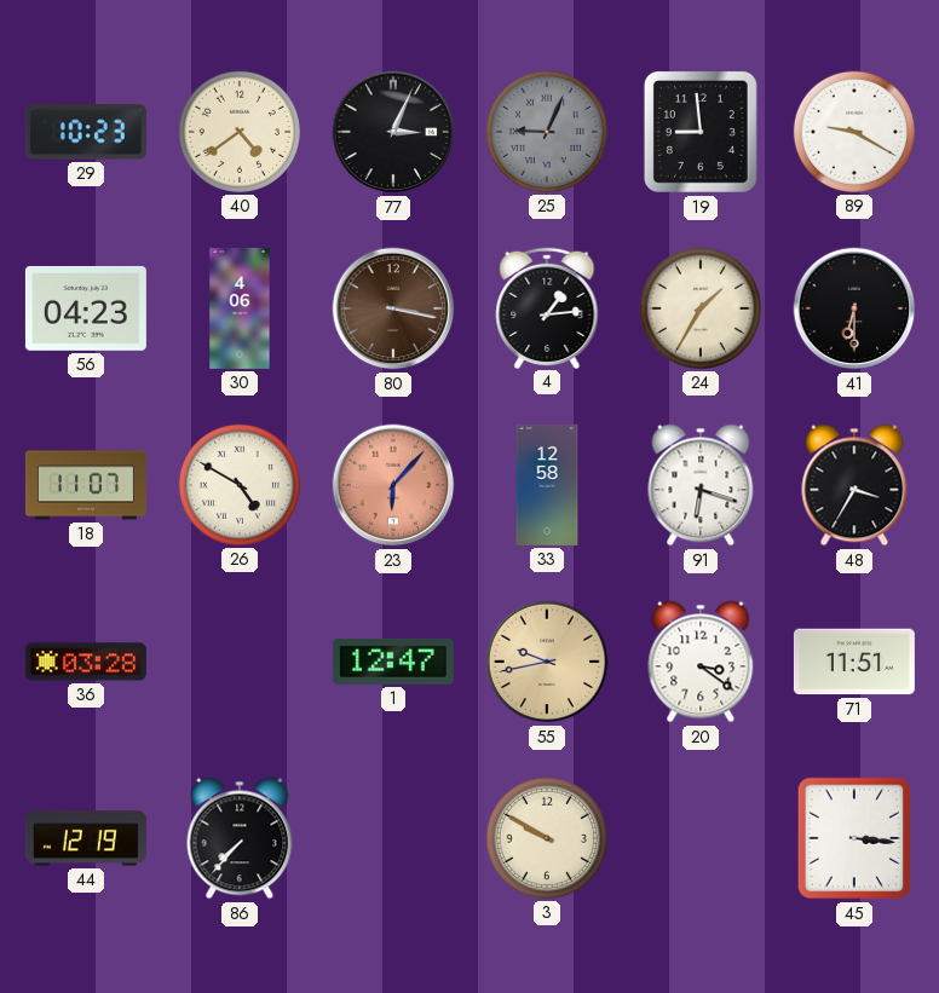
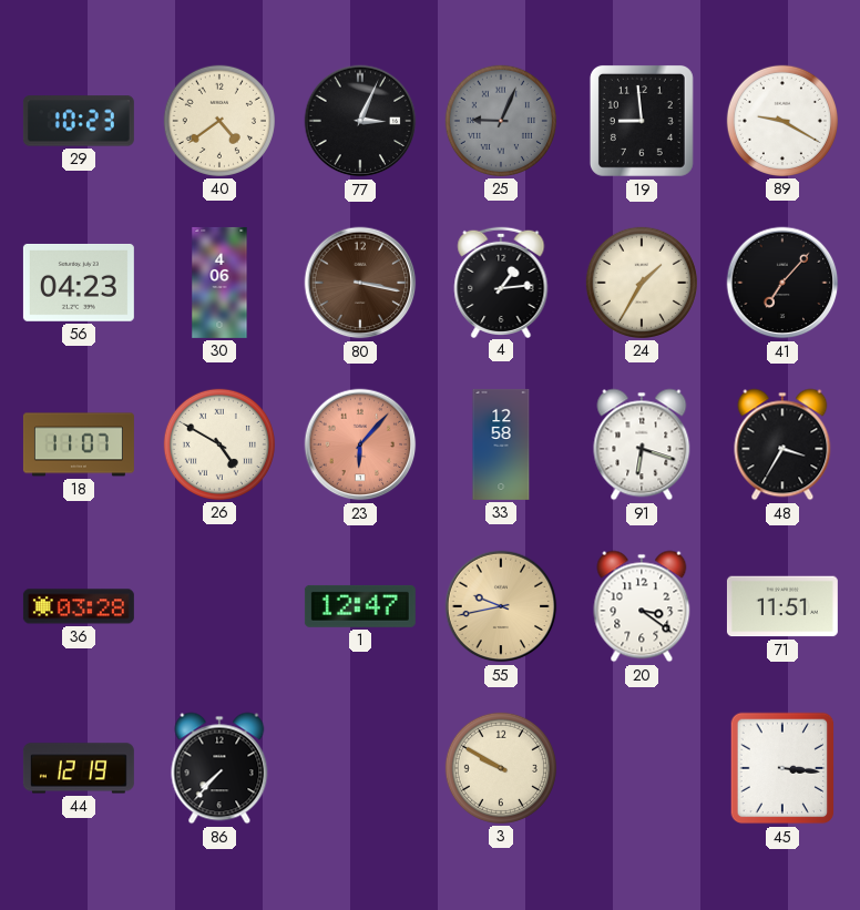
41: 6:30 -> 7:07 (782, 283)
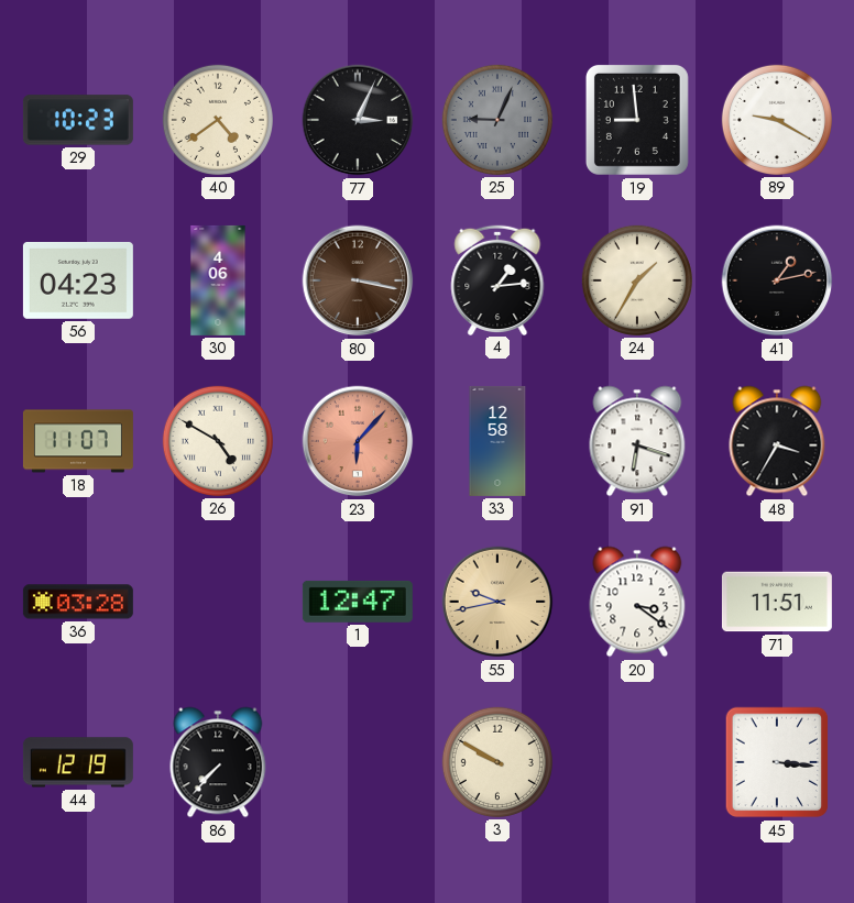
41: 7:07 -> 1:13 (777, 280)
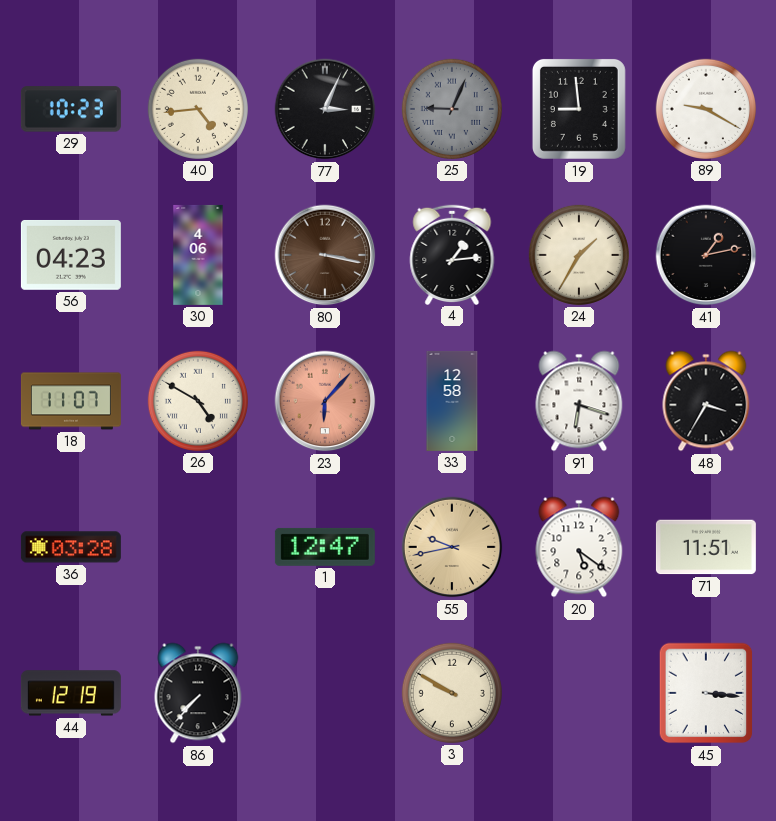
40: 4:39 -> 4:44 (198, 109)
20: 3:21 -> 5:21 (579, 547)
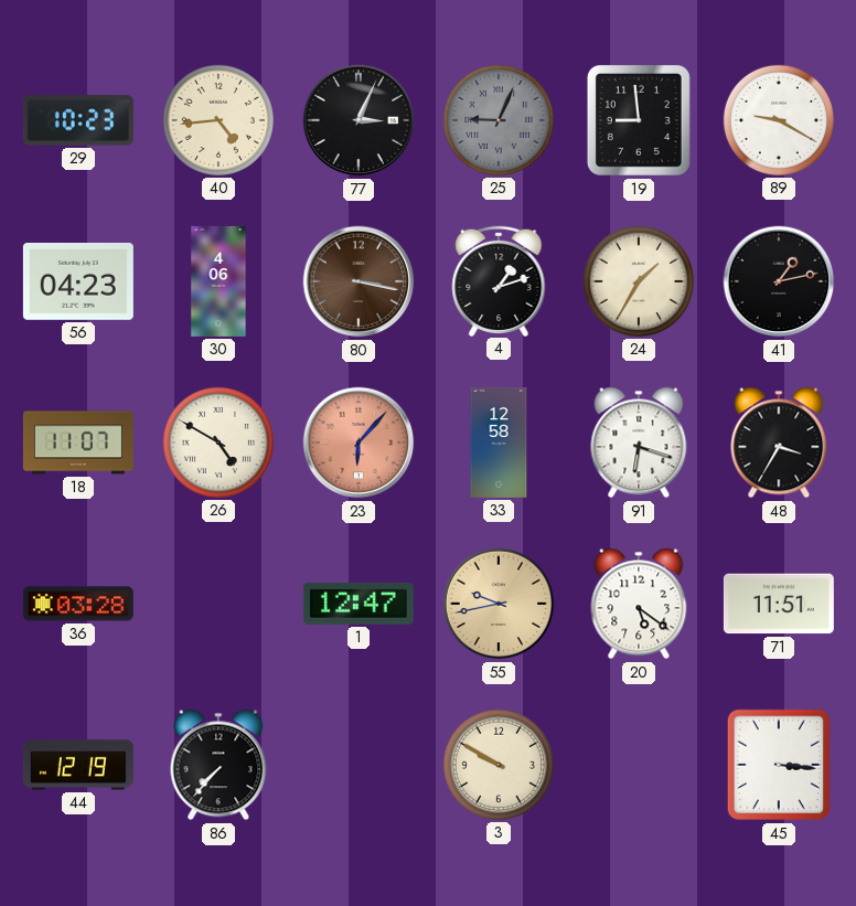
4: 1:14 -> 1:12 (499, 280)
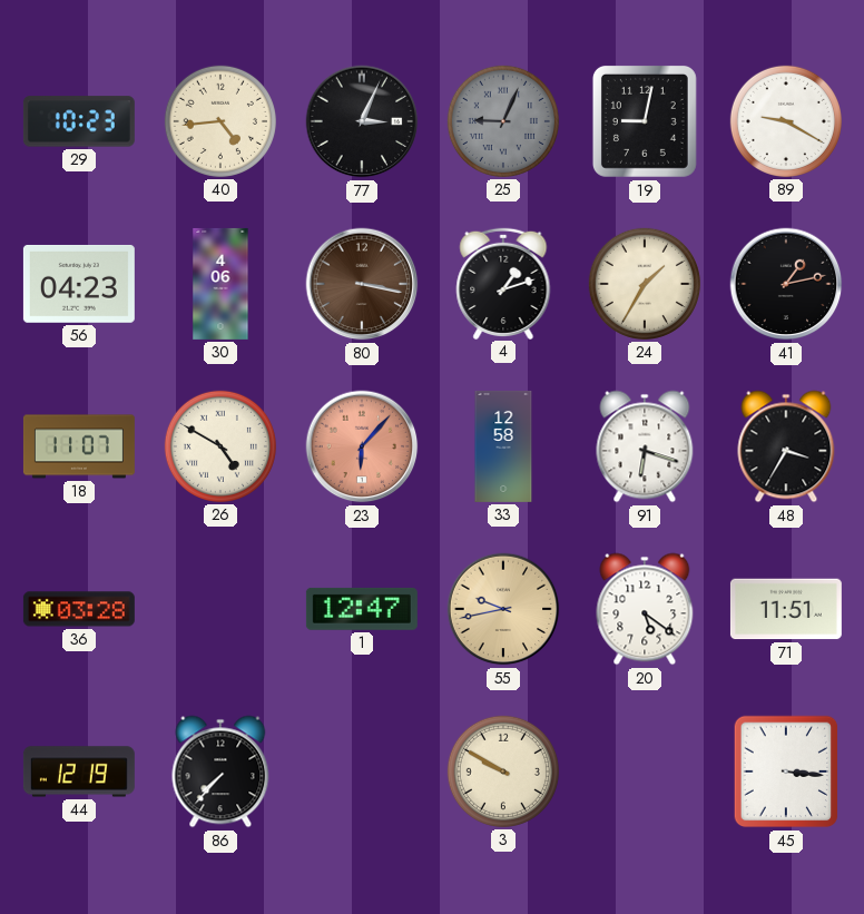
19: 8:59 -> 9:02 (645, 121)
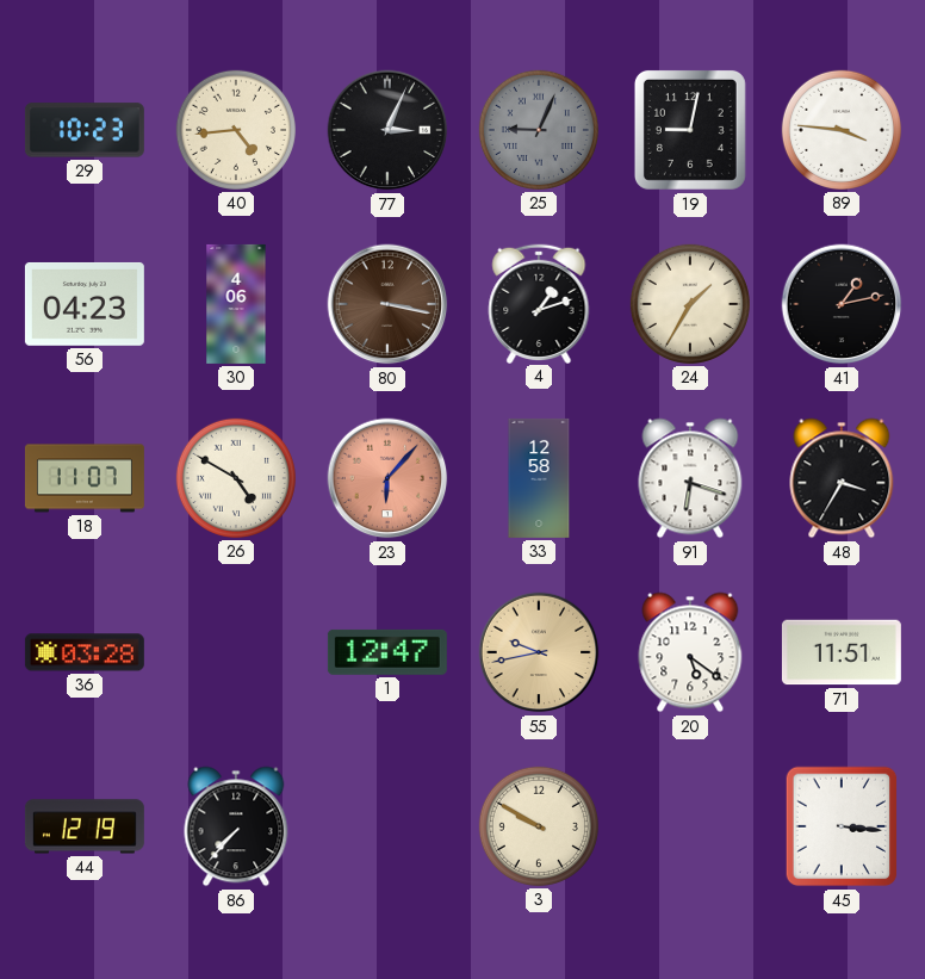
89: 9:20 -> 3:46 (842, 130)
